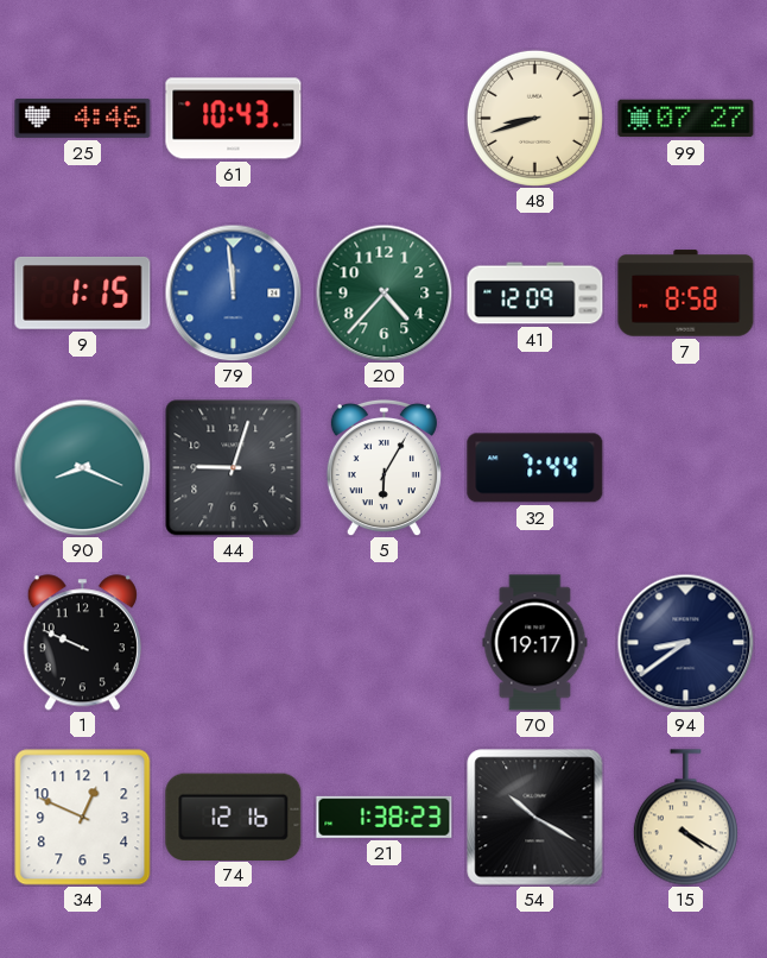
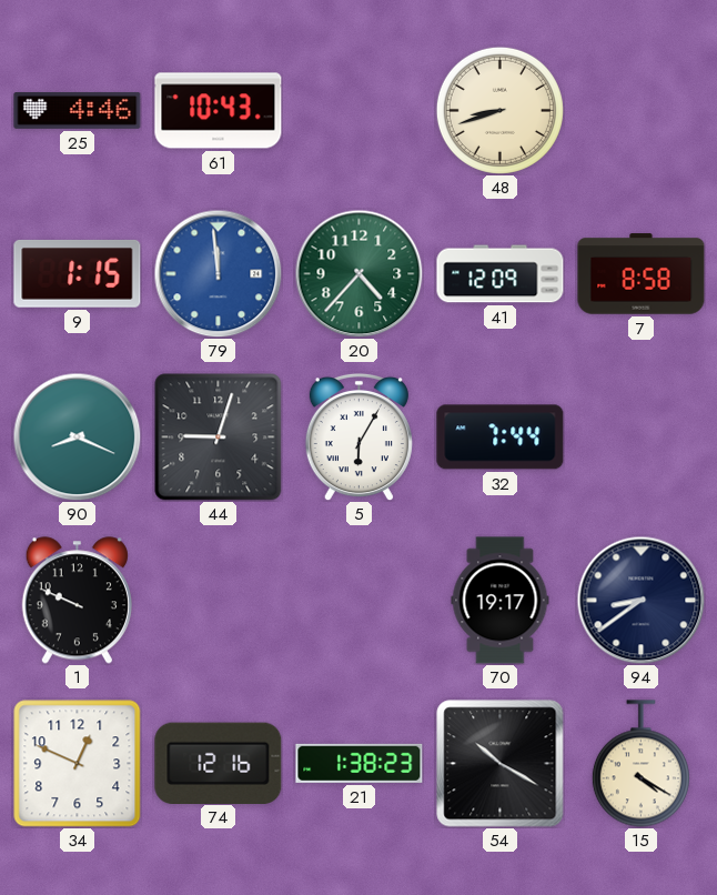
99: 07:27 -> none (686, 119)
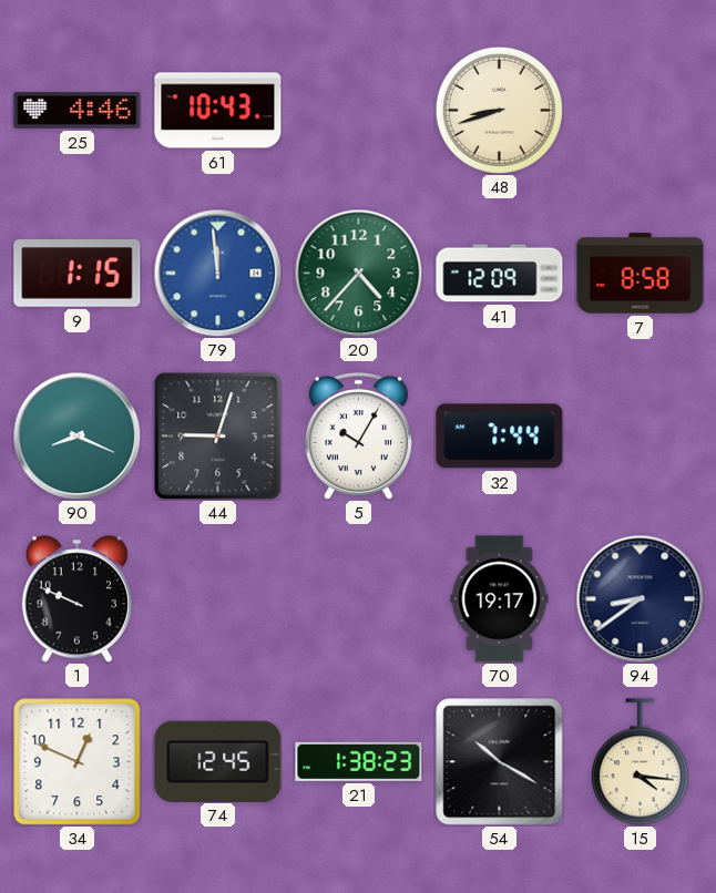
5: 6:05 -> 10:05 (358, 435)
74: 12:16 -> 12:45 (218, 761)
15: 4:20 -> 4:16 (640, 762)
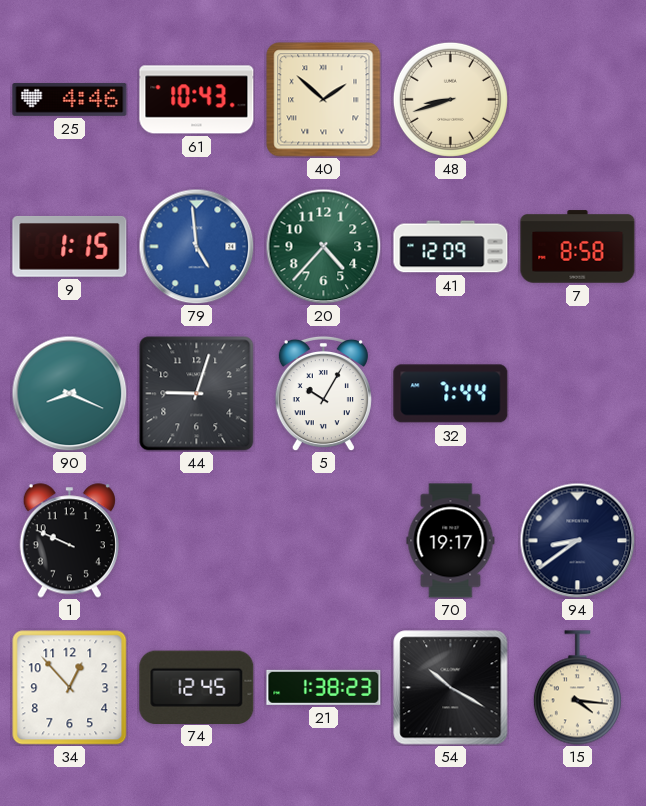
40: none -> 1:52 (324, 100)
79: 11:59 -> 4:59 (196, 246)
34: 12:49 -> 12:53 (70, 688)
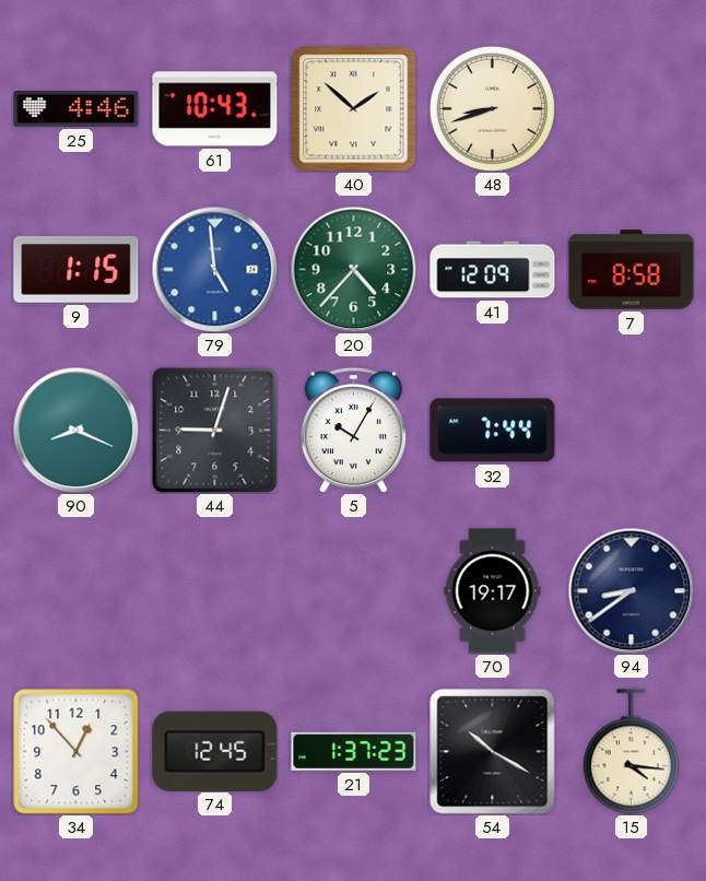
1: 9:49 -> none (69, 541)
21: 1:38 -> 1:37 (354, 751)
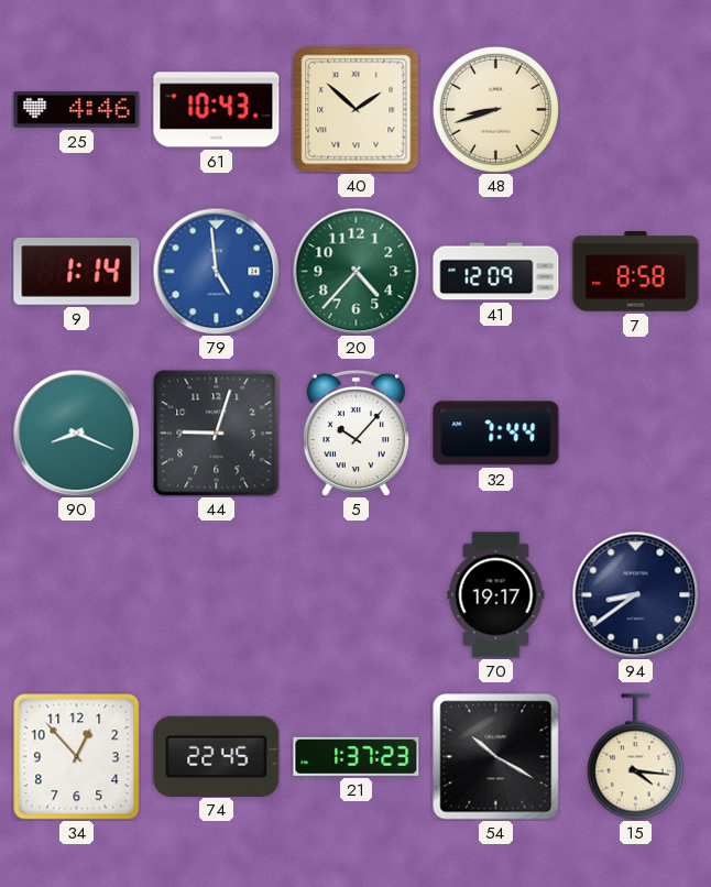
9: 1:15 -> 1:14 (77, 272)
5: 10:05 -> 10:07 (355, 432)
74: 12:45 -> 22:45 (217, 756)
